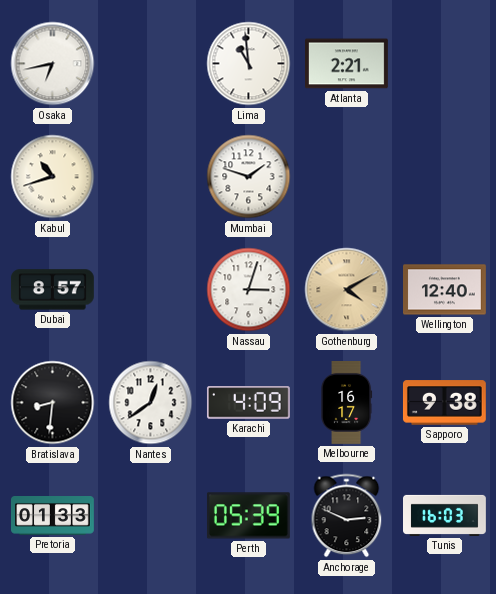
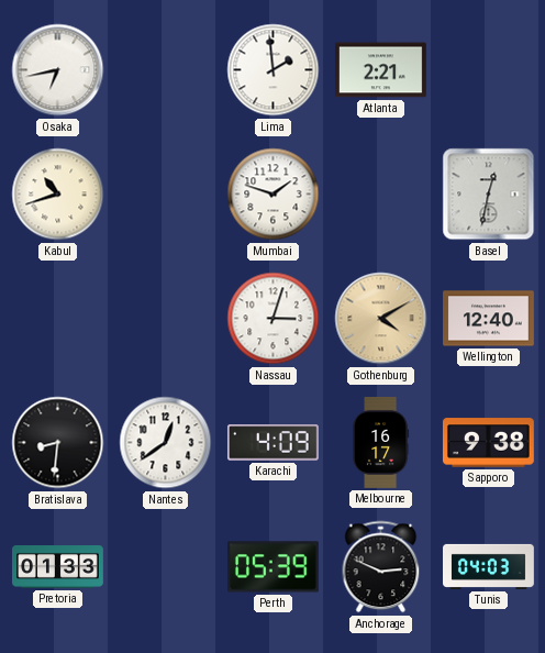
Lima: 10:59 -> 1:59 (274, 70)
Basel: none -> 12:32 (489, 195)
Dubai: 8:57 -> none (52, 290)
Tunis: 16:03 -> 04:03 (489, 566)
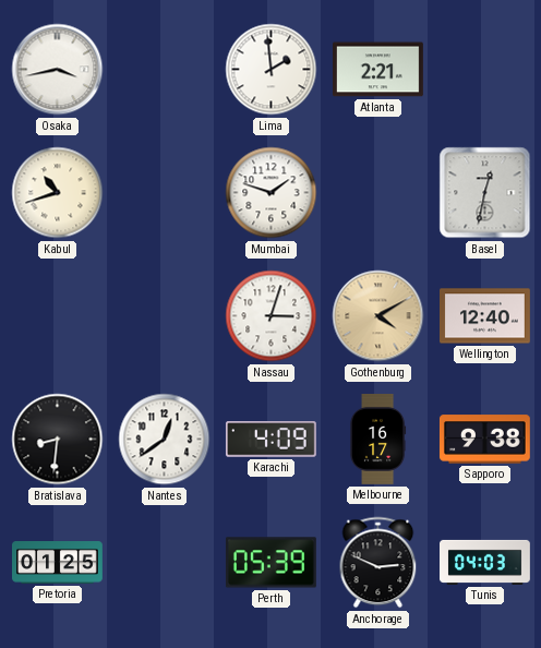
Osaka: 6:43 -> 3:43 (58, 70)
Pretoria: 01:33 -> 01:25 (58, 563)
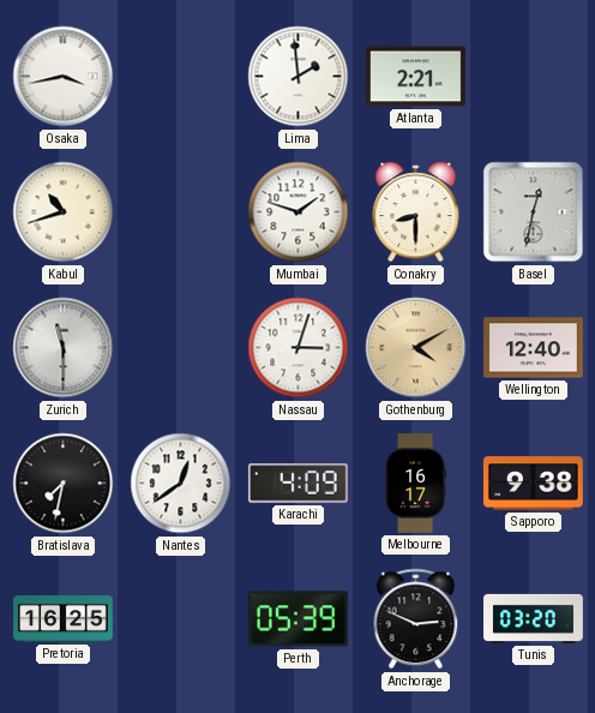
Conakry: none -> 8:30 (416, 212)
Zurich: none -> 11:30 (64, 348)
Bratislava: 8:31 -> 7:32 (64, 484)
Pretoria: 01:25 -> 16:25 (64, 619)
Tunis: 04:03 -> 03:20 (534, 618)
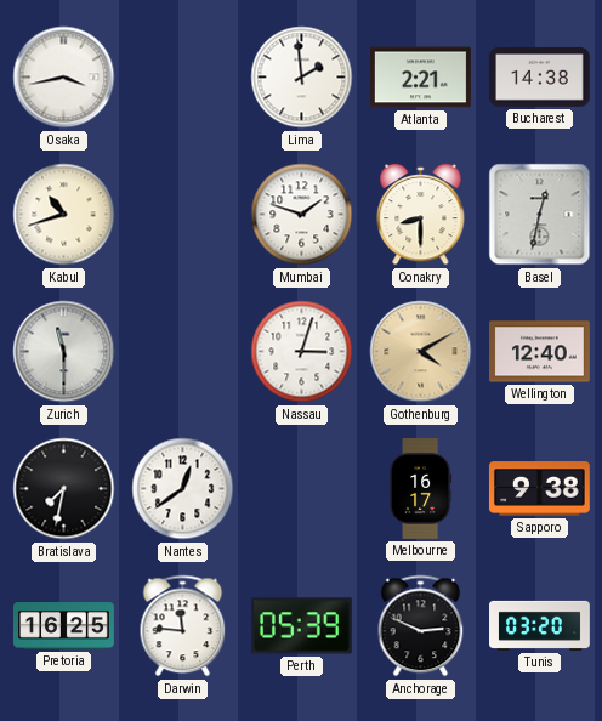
Bucharest: none -> 14:38 (540, 76)
Karachi: 4:09 -> none (297, 484)
Darwin: none -> 11:46 (183, 626)
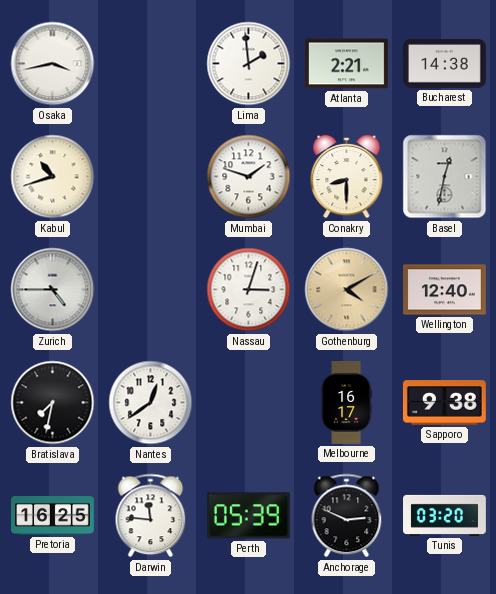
Zurich: 11:30 -> 4:45 (53, 290)
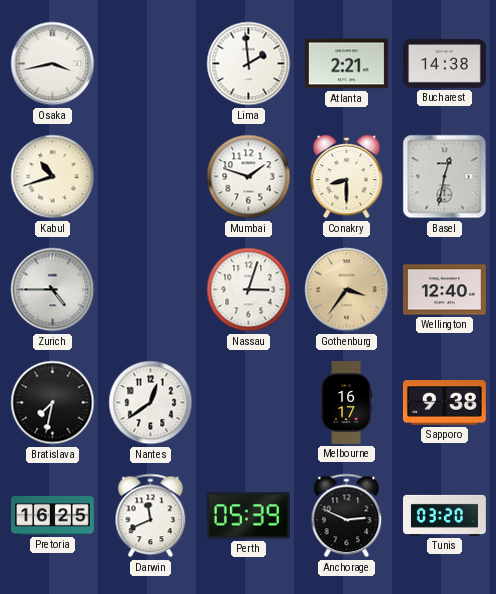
Gothenburg: 4:10 -> 3:36 (347, 290)
Darwin: 11:46 -> 11:41 (151, 516)
